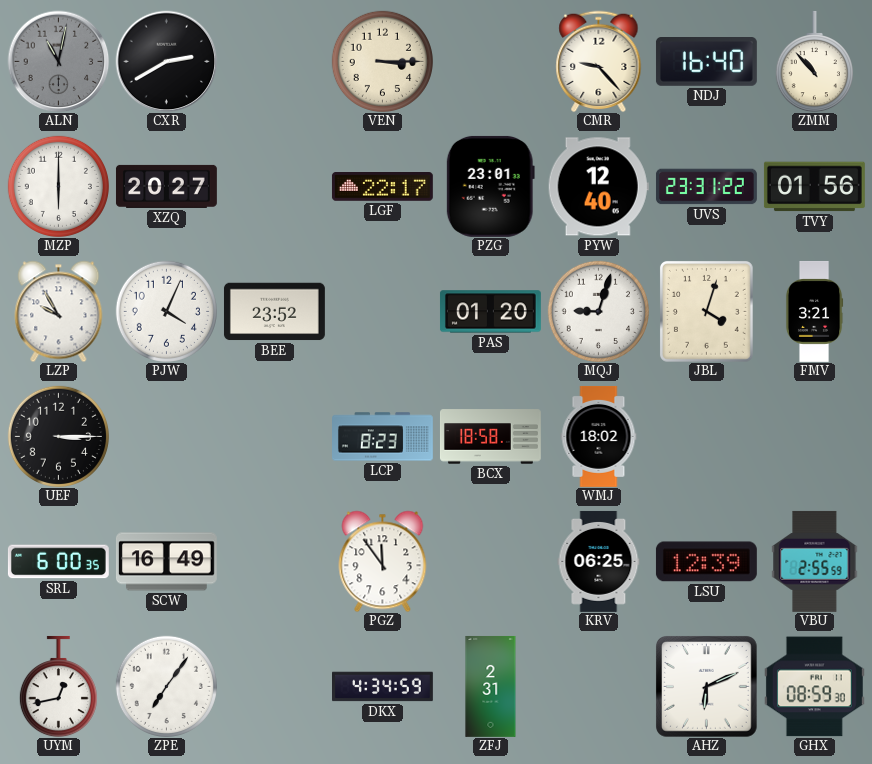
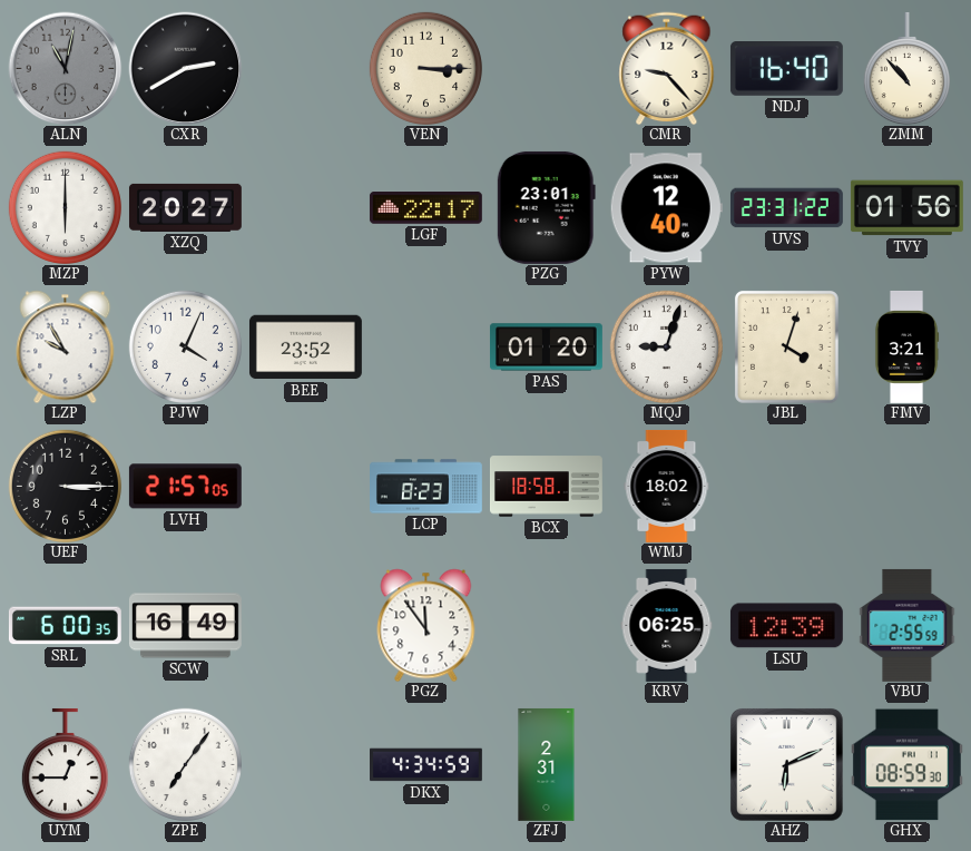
LVH: none -> 21:57 (185, 487)
UYM: 12:43 -> 12:45 (65, 764)
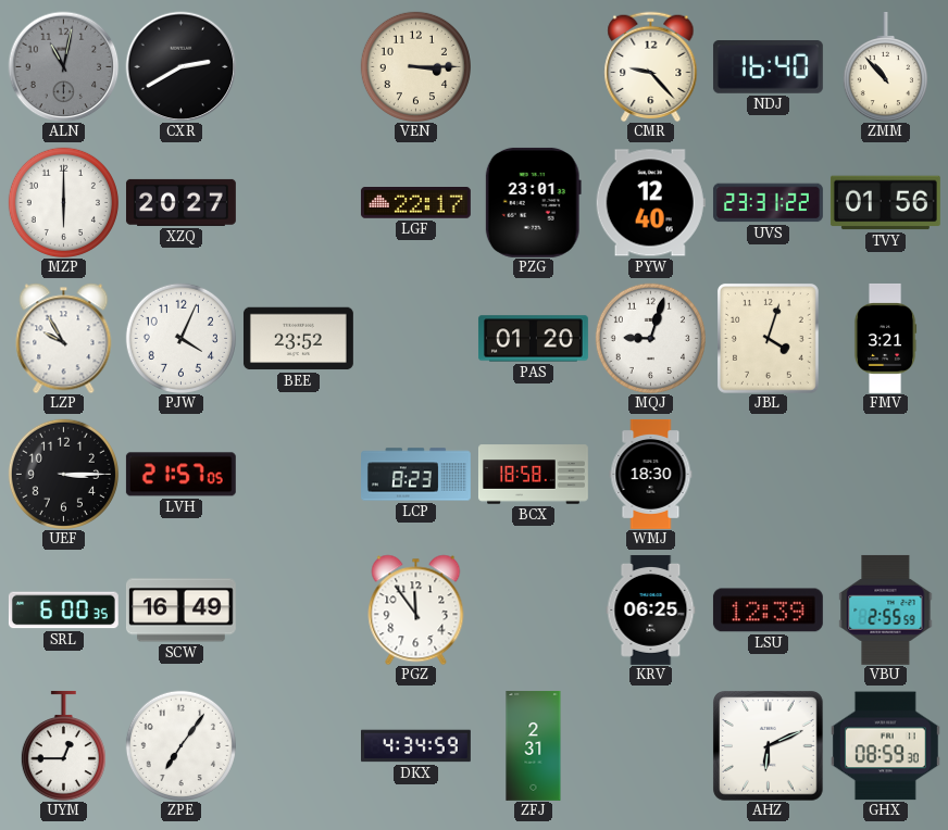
WMJ: 18:02 -> 18:30 (651, 474)
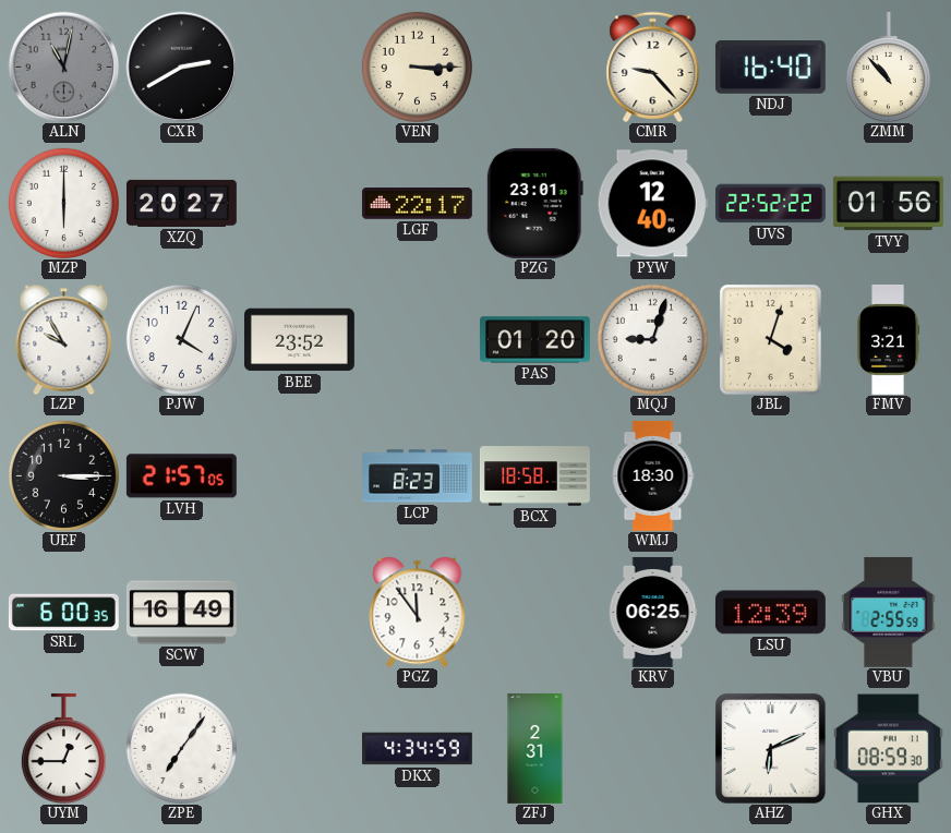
UVS: 23:31 -> 22:52 (770, 204)
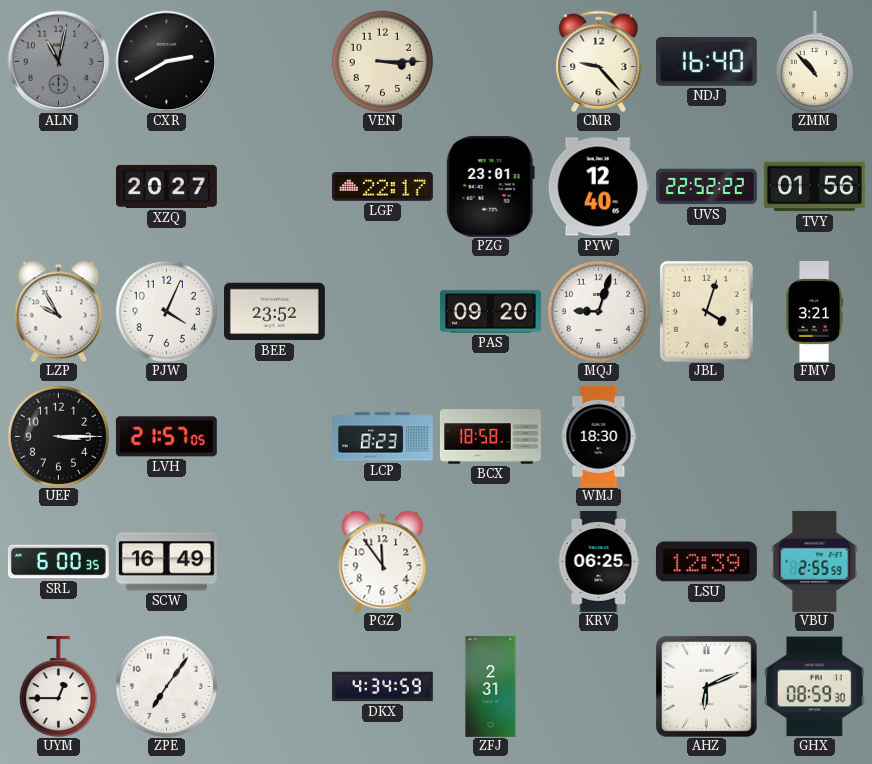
MZP: 6:00 -> none (63, 203)
PAS: 01:20 -> 09:20 (490, 312)
